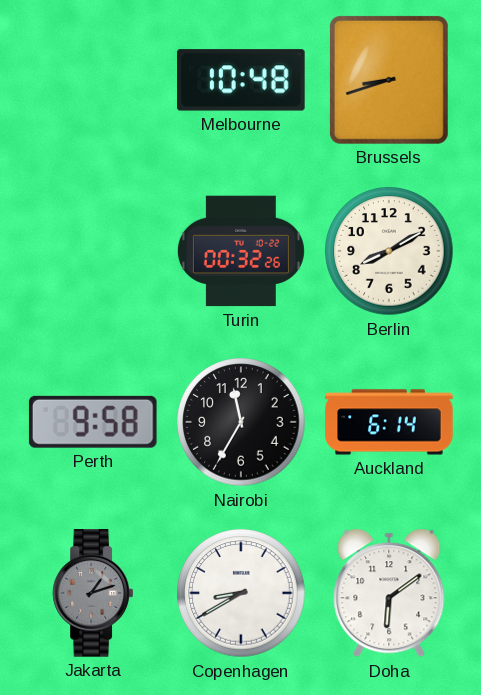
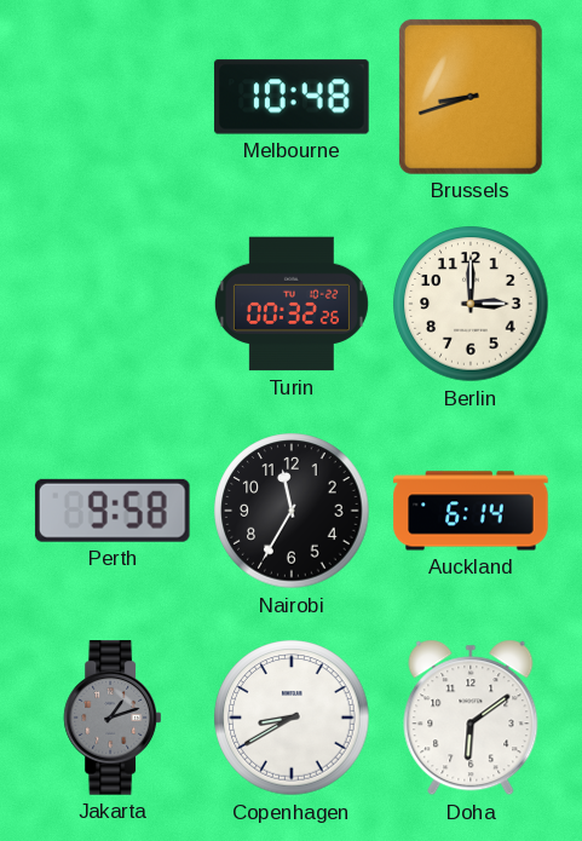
Berlin: 8:10 -> 3:00 (471, 304)
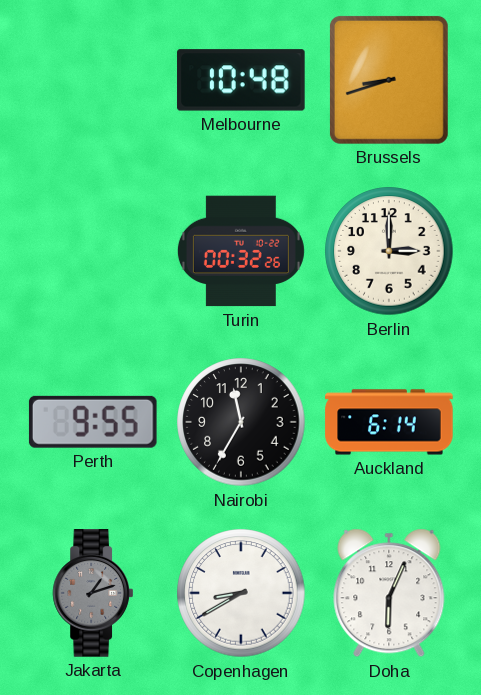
Perth: 9:58 -> 9:55 (93, 422)
Doha: 6:09 -> 6:04 (389, 593)
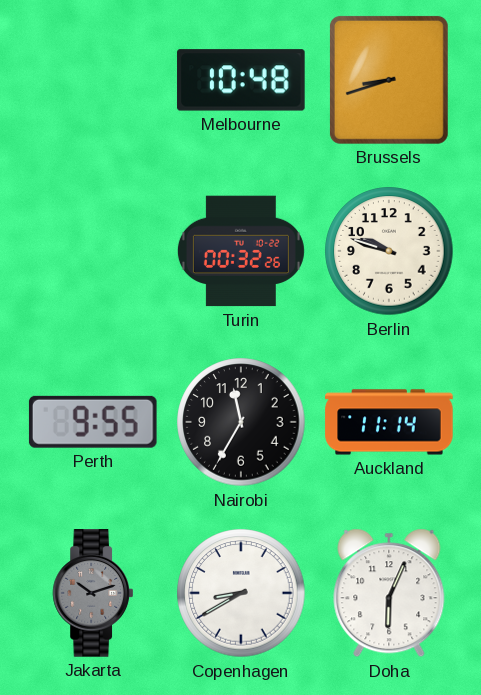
Berlin: 3:00 -> 9:48 (389, 251)
Auckland: 6:14 -> 11:14 (389, 422)
Jakarta: 1:12 -> 10:12 (92, 593)
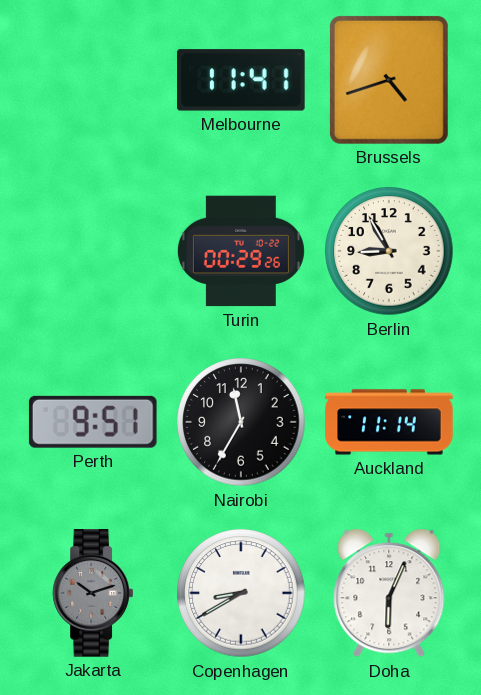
Melbourne: 10:48 -> 11:41 (241, 80)
Brussels: 8:42 -> 4:42 (389, 80)
Turin: 00:32 -> 00:29 (241, 251)
Berlin: 9:48 -> 8:55 (389, 251)
Perth: 9:55 -> 9:51 (93, 422)
